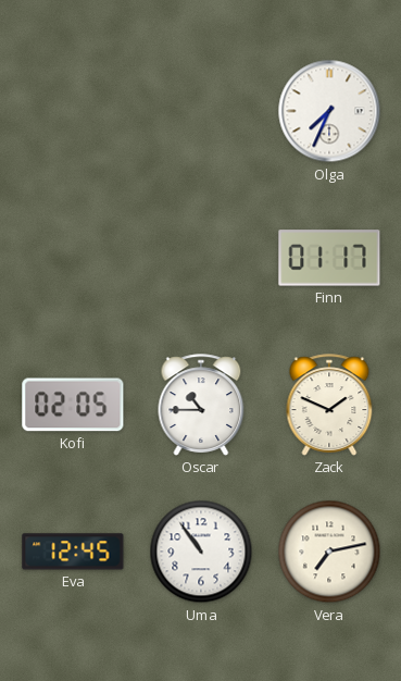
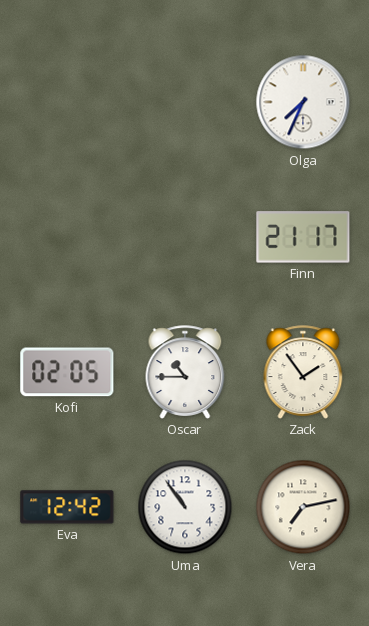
Finn: 01:17 -> 21:17 (303, 237)
Zack: 1:49 -> 1:54 (303, 372)
Eva: 12:45 -> 12:42 (67, 507)
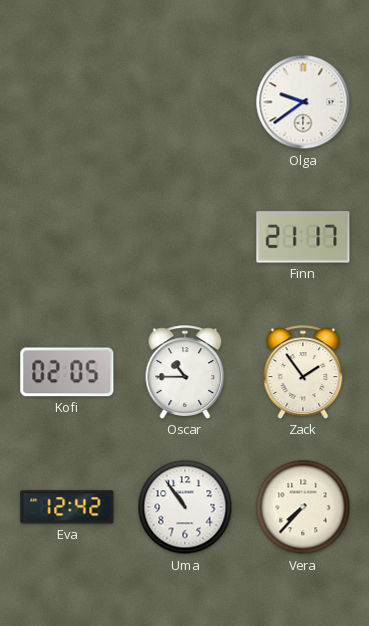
Olga: 7:34 -> 9:39 (303, 102)
Vera: 7:13 -> 7:37 (303, 507)
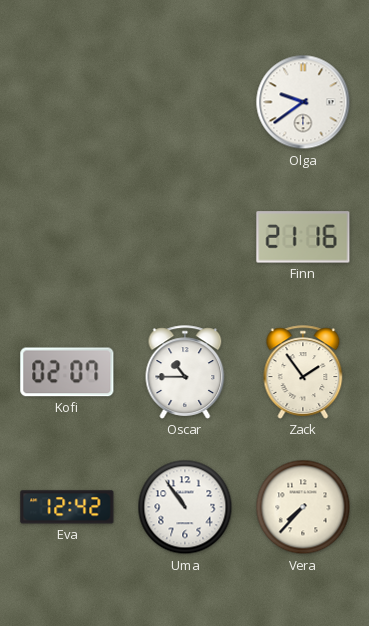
Finn: 21:17 -> 21:16 (303, 237)
Kofi: 02:05 -> 02:07 (67, 372)
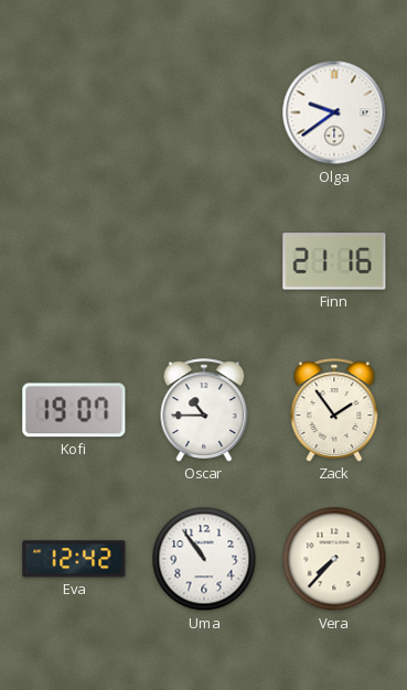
Kofi: 02:07 -> 19:07 (74, 410)
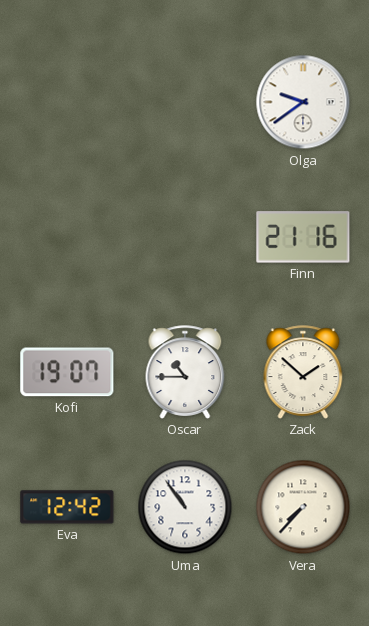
Zack: 1:54 -> 1:52 (303, 372)
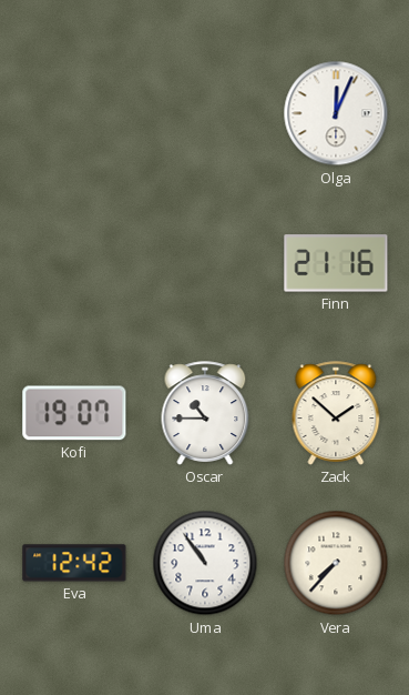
Olga: 9:39 -> 12:04 (336, 113)
